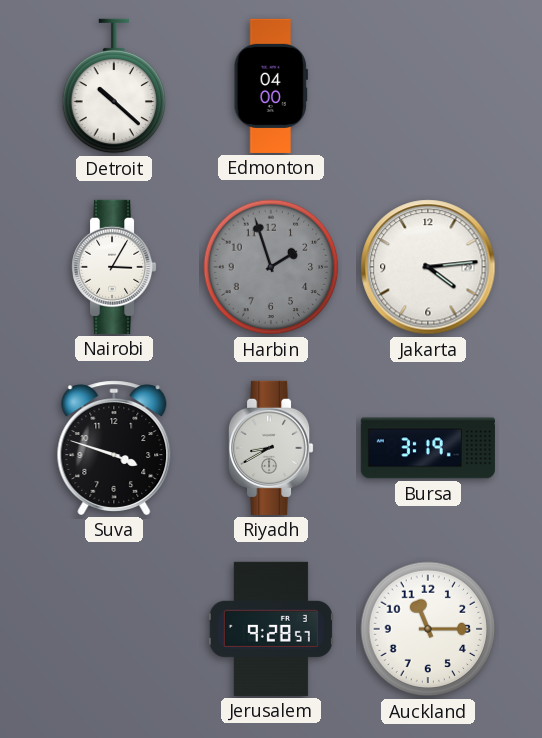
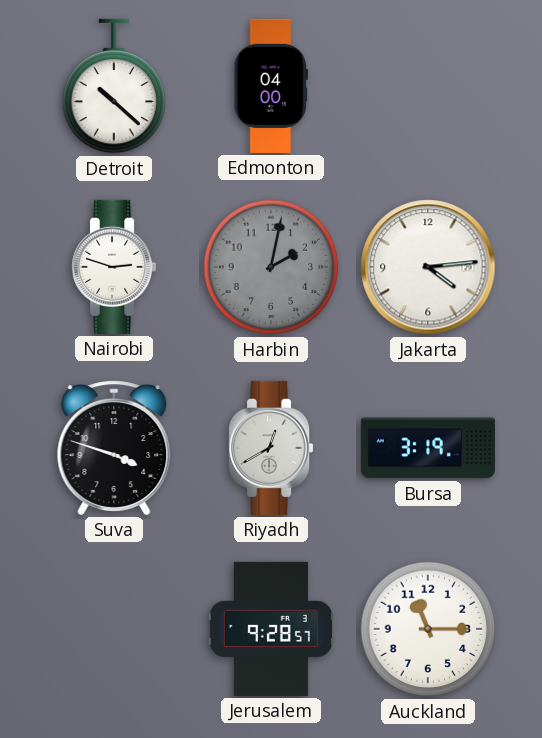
Nairobi: 3:05 -> 2:48 (115, 267)
Harbin: 1:57 -> 2:02 (271, 267)
Riyadh: 8:40 -> 12:40 (272, 448)
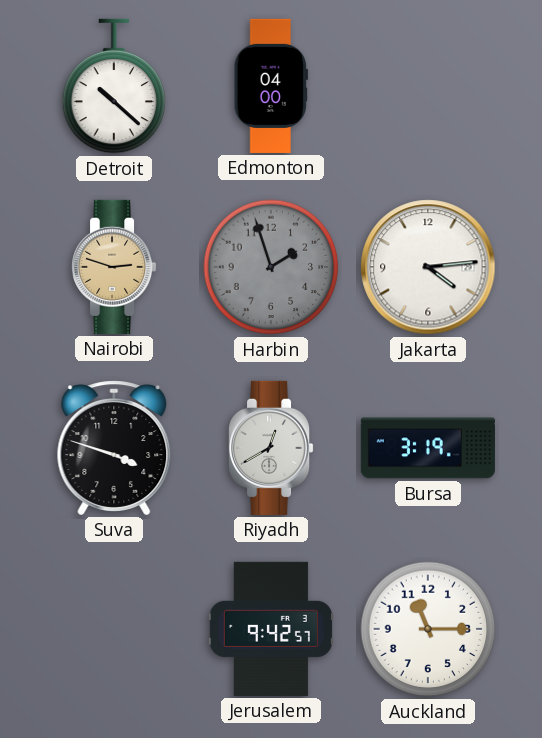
Nairobi dial: white -> champagne (115, 267)
Harbin: 2:02 -> 1:57 (271, 267)
Jerusalem: 9:28 -> 9:42 (271, 629)
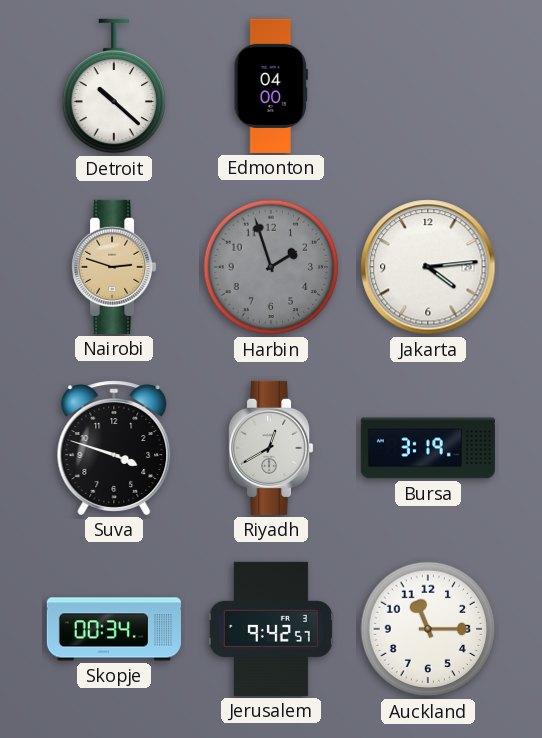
Skopje: none -> 00:34 (114, 629)
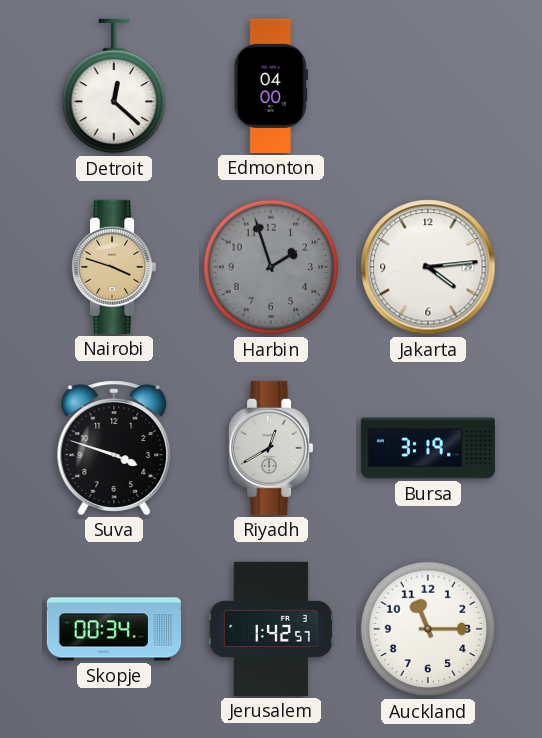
Detroit: 10:22 -> 12:22 (114, 86)
Nairobi: 2:48 -> 3:48 (115, 267)
Jerusalem: 9:42 -> 1:42 (271, 629)
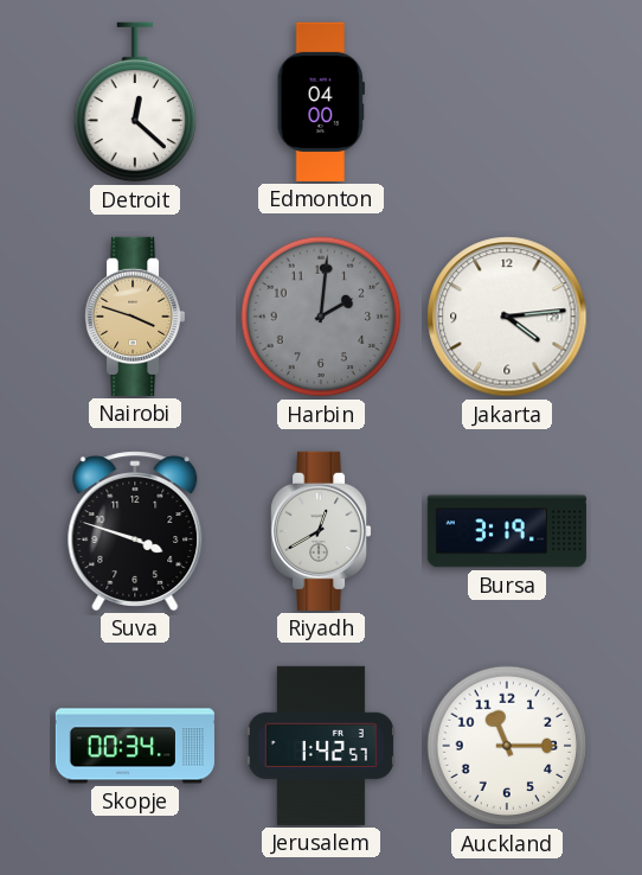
Harbin: 1:57 -> 2:01 (321, 317)
